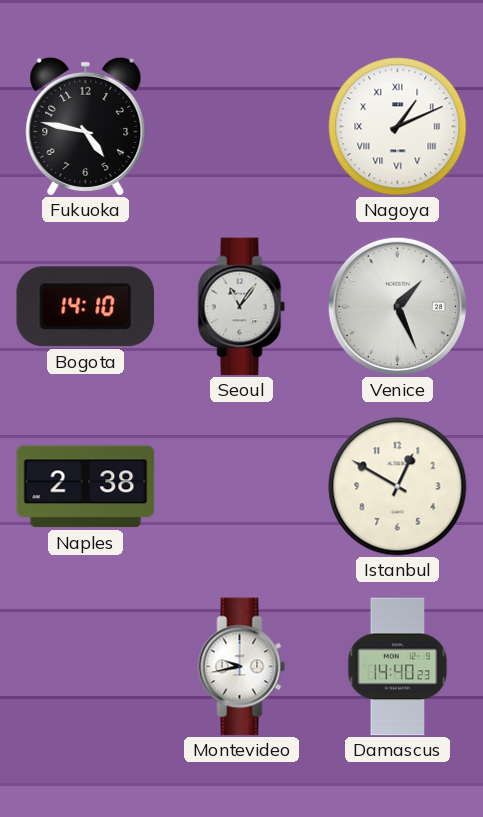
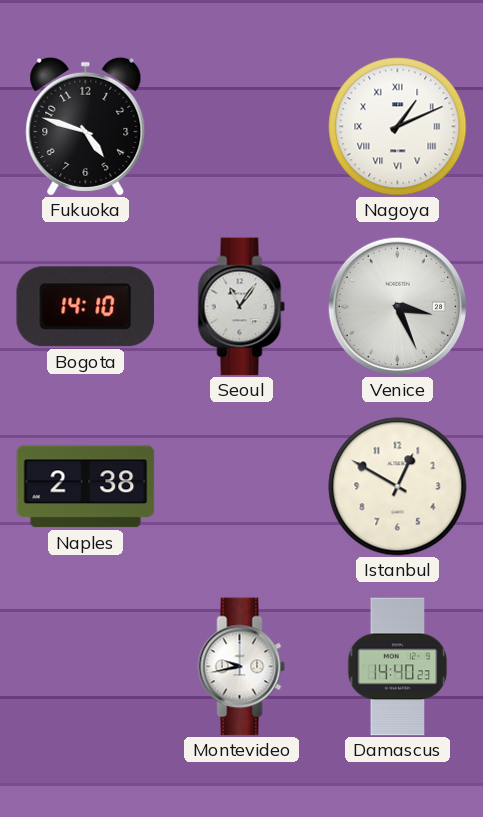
Fukuoka: 4:47 -> 4:48 (86, 126)
Venice: 1:26 -> 3:26 (397, 306)
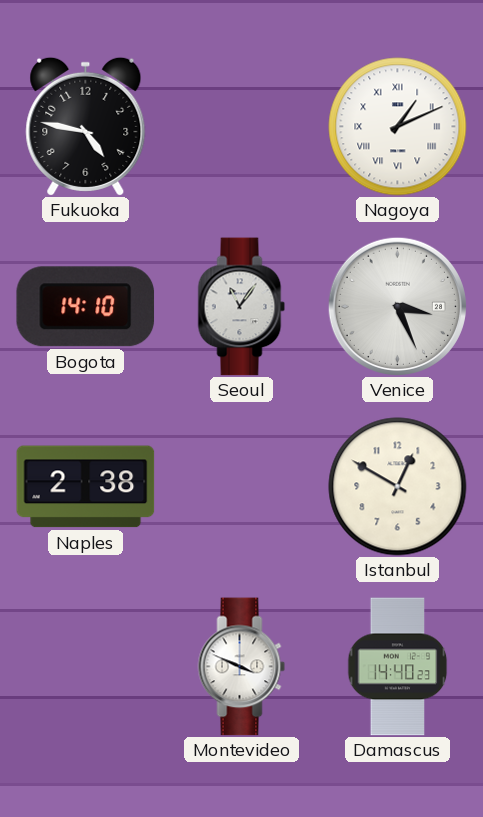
Fukuoka: 4:48 -> 4:47 (86, 126)
Montevideo: 9:43 -> 3:49 (242, 667)
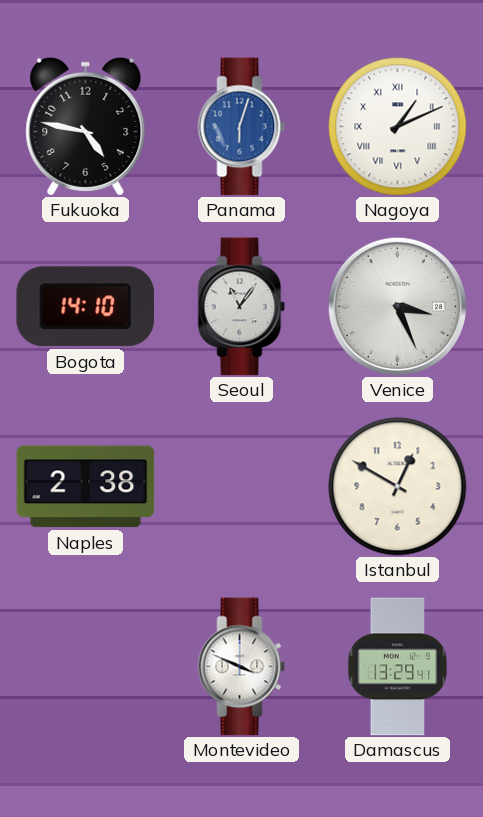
Panama: none -> 6:03 (242, 127)
Damascus: 14:40 -> 13:29 (398, 667)
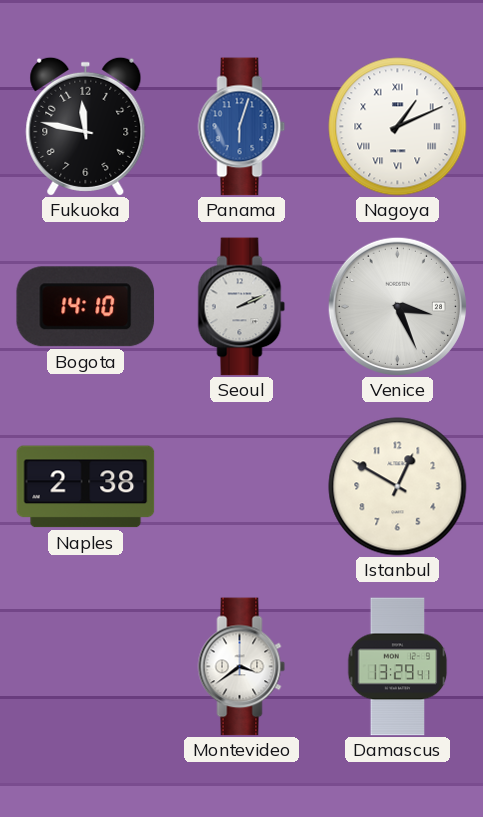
Fukuoka: 4:47 -> 11:47 (86, 126)
Seoul: 11:06 -> 2:11 (242, 307)
Montevideo: 3:49 -> 3:39 (242, 667)
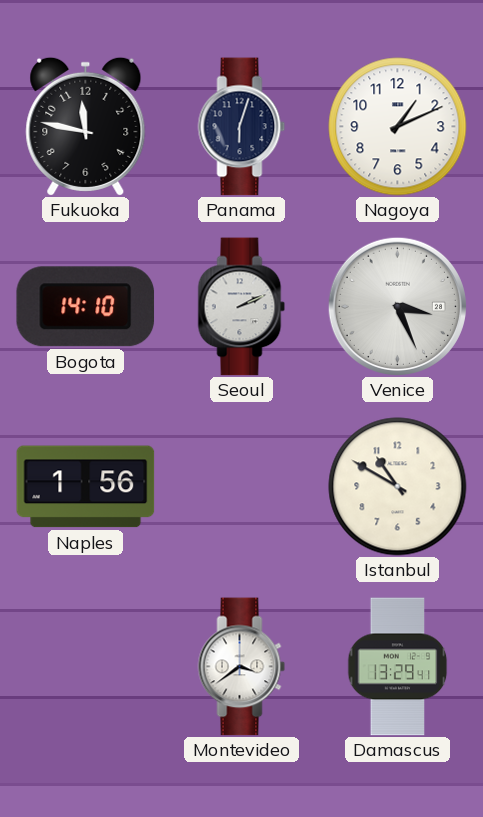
Panama dial: blue -> navy (242, 127)
Nagoya numerals: Roman -> Arabic (398, 127)
Naples: 2:38 -> 1:56 (86, 487)
Istanbul: 12:50 -> 10:50 (398, 487)
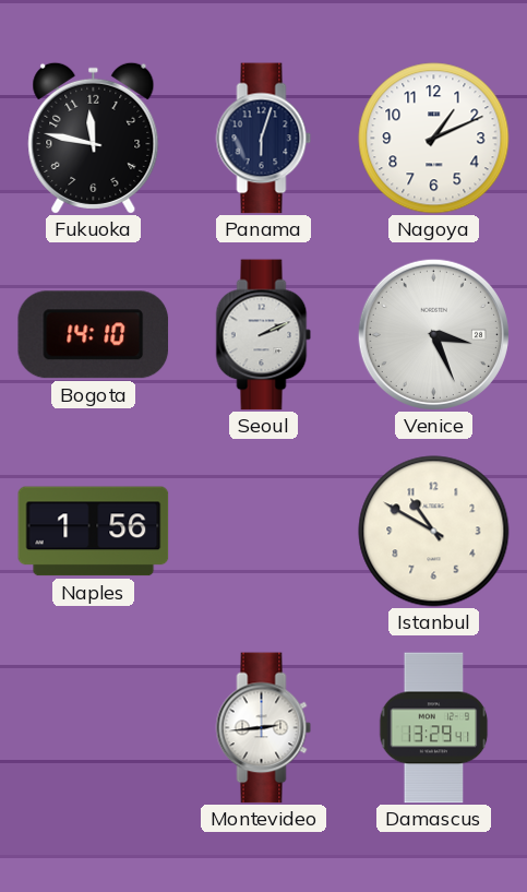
Montevideo: 3:39 -> 2:44 (264, 728)
